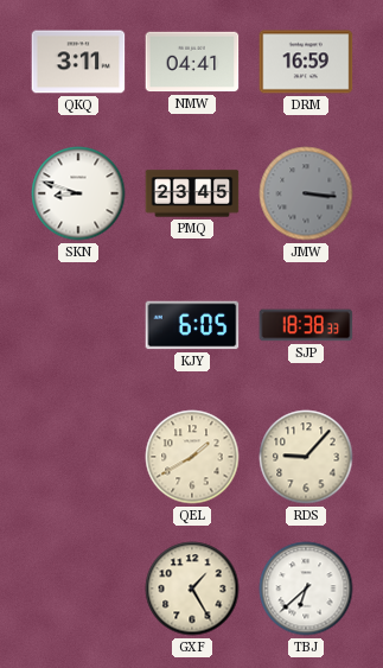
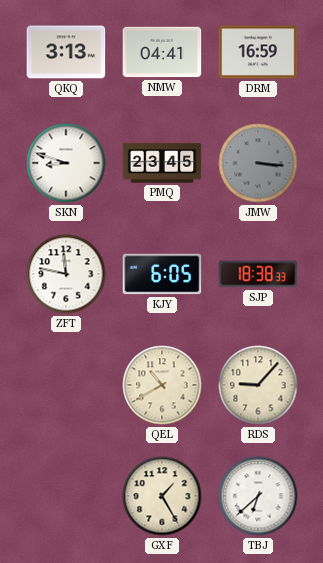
QKQ: 3:11 -> 3:13 (66, 52)
ZFT: none -> 11:47 (66, 274)
QEL: 1:40 -> 10:40 (162, 385)
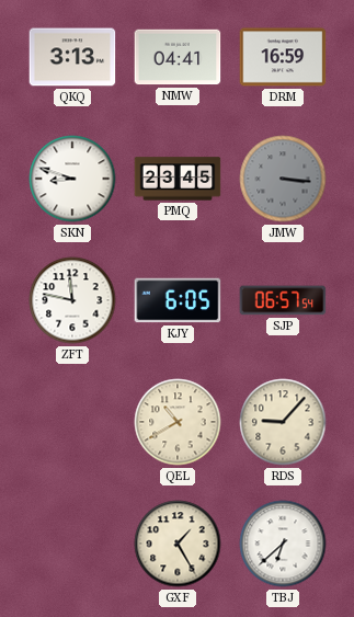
SJP: 18:38 -> 06:57 (283, 300)
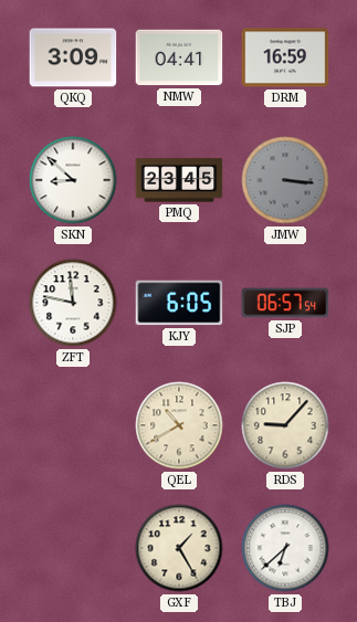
QKQ: 3:13 -> 3:09 (73, 57)
SKN: 8:48 -> 8:52 (73, 180)
